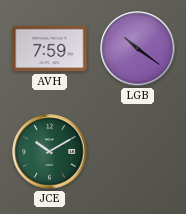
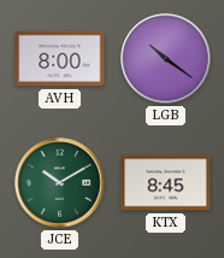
AVH: 7:59 -> 8:00 (60, 59)
KTX: none -> 8:45 (166, 183)
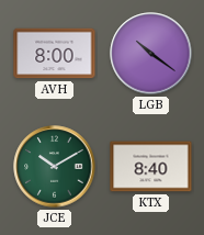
KTX: 8:45 -> 8:40 (151, 167)
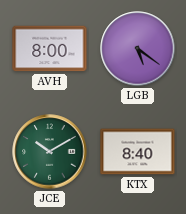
LGB: 10:21 -> 5:21 (138, 49)
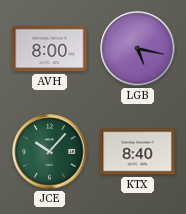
LGB: 5:21 -> 5:17 (138, 49)
JCE: 10:10 -> 10:07 (50, 152)
